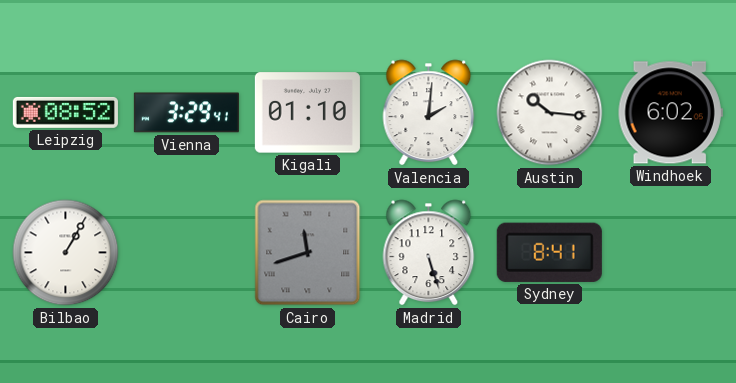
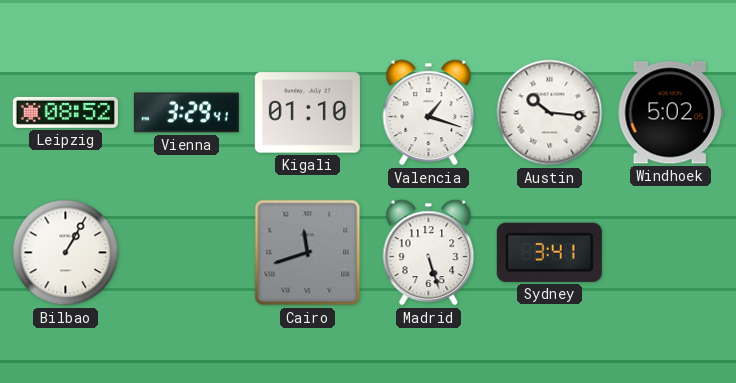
Valencia: 2:01 -> 1:18 (429, 113)
Windhoek: 6:02 -> 5:02 (670, 113)
Sydney: 8:41 -> 3:41 (549, 252)
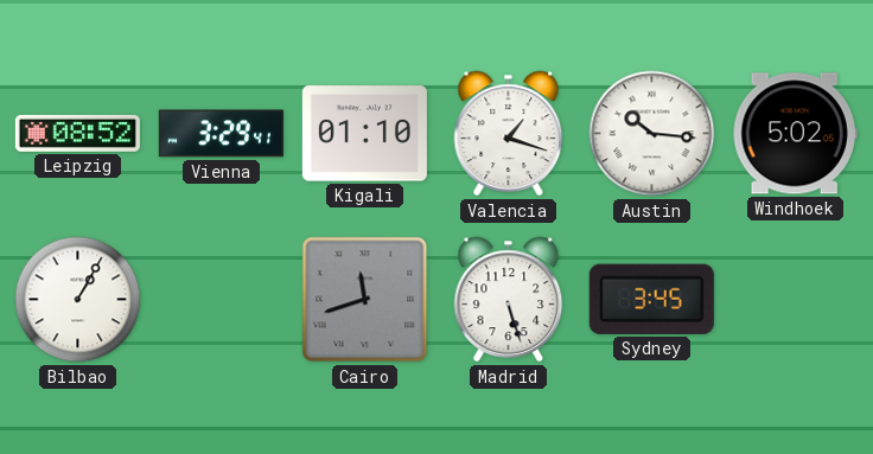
Sydney: 3:41 -> 3:45 (651, 299)
